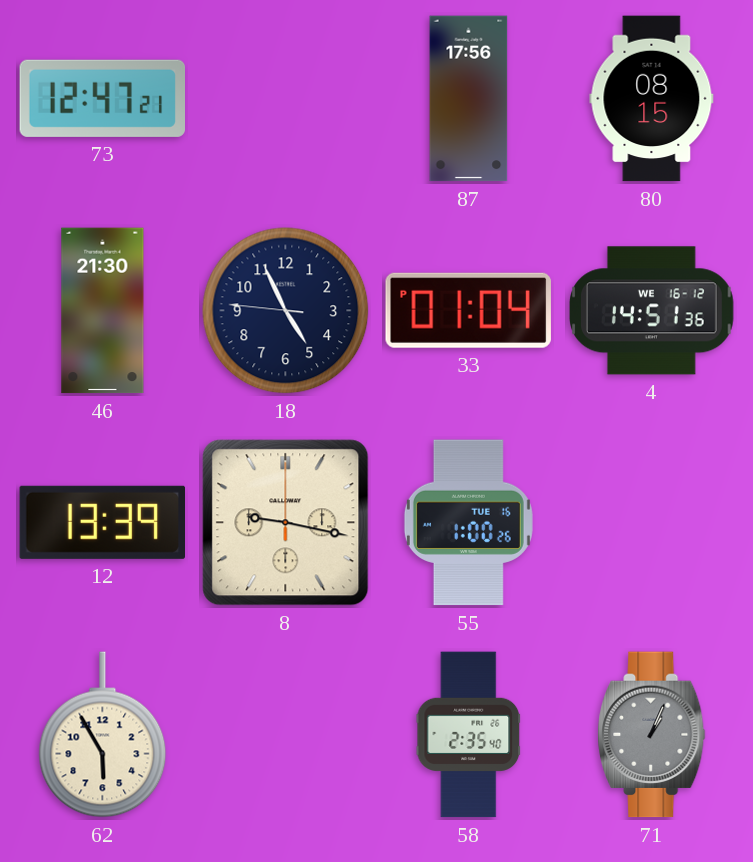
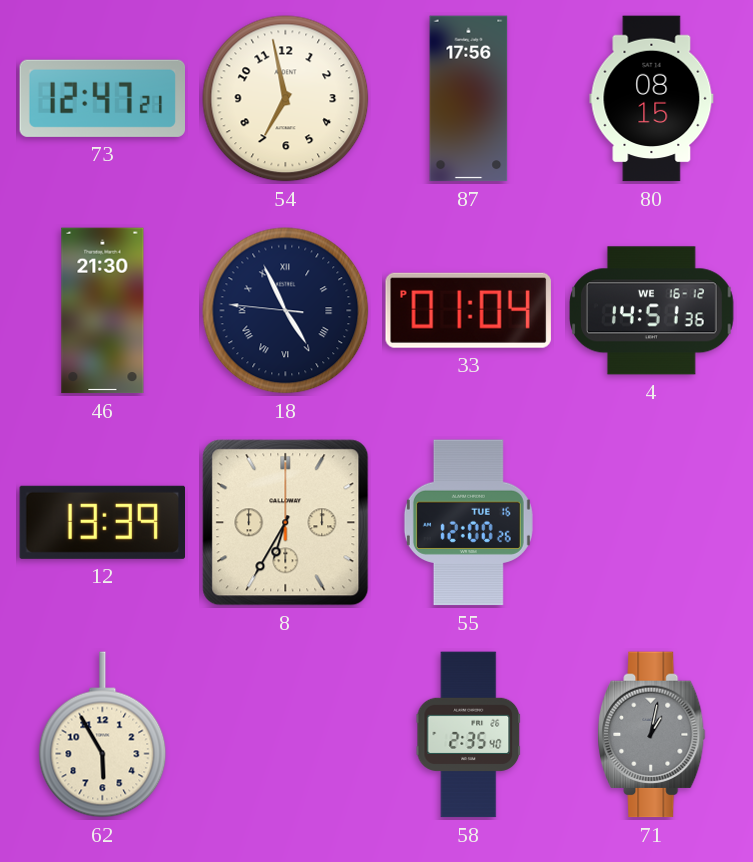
54: none -> 6:58 (286, 99)
18 numerals: Arabic -> Roman (286, 311)
8: 9:17 -> 6:35 (286, 523)
55: 1:00 -> 12:00 (468, 523)
71: 1:04 -> 1:02 (652, 735)
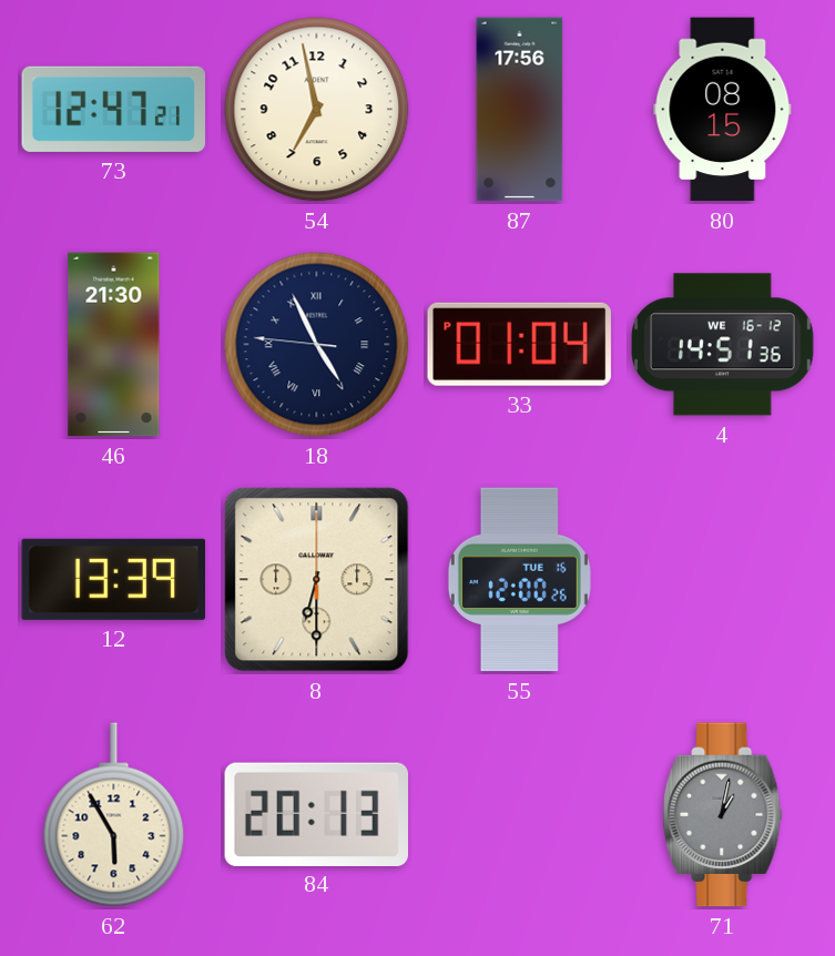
8: 6:35 -> 6:30 (317, 580)
84: none -> 20:13 (316, 814)
58: 2:35 -> none (469, 735)
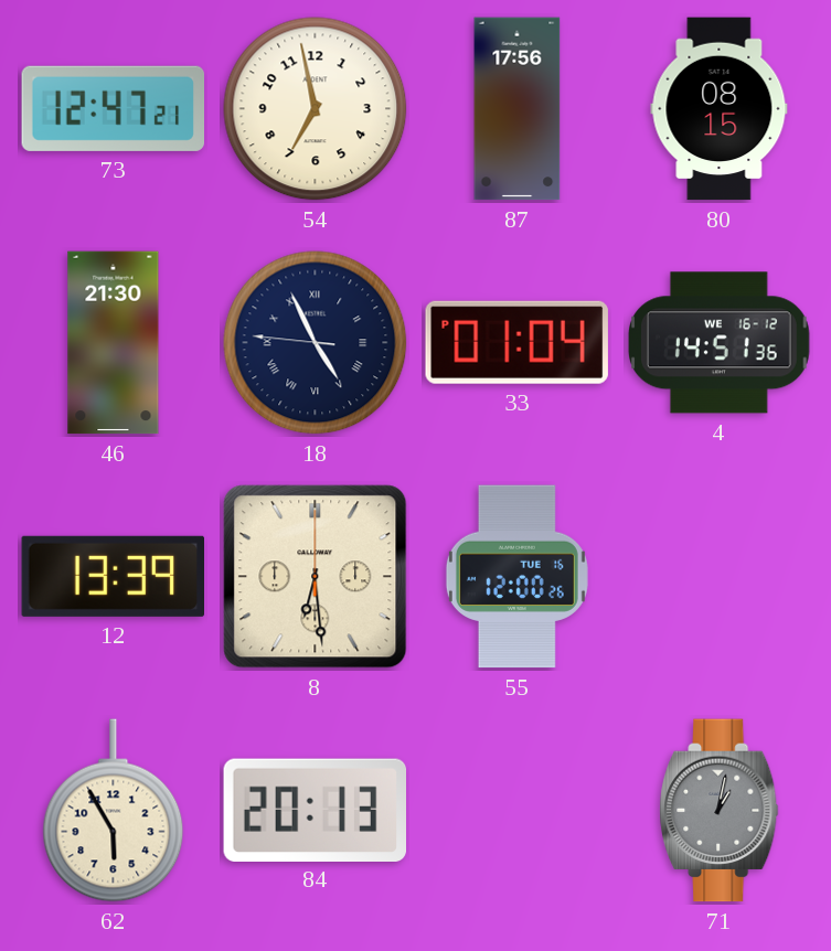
8: 6:30 -> 6:29 (316, 577)
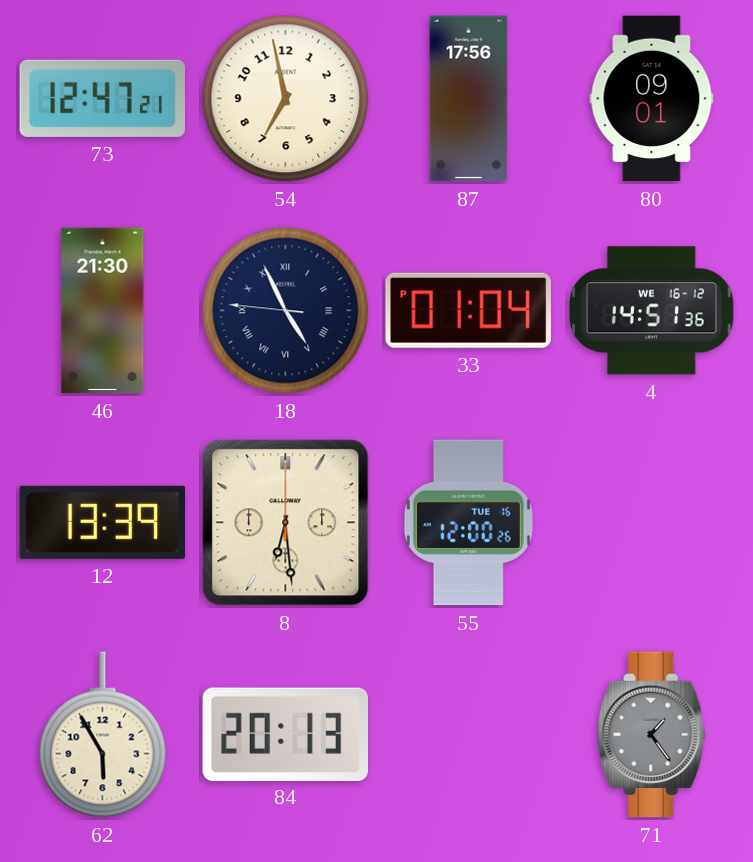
80: 08:15 -> 09:01 (652, 99)
71: 1:02 -> 1:24 (652, 735)
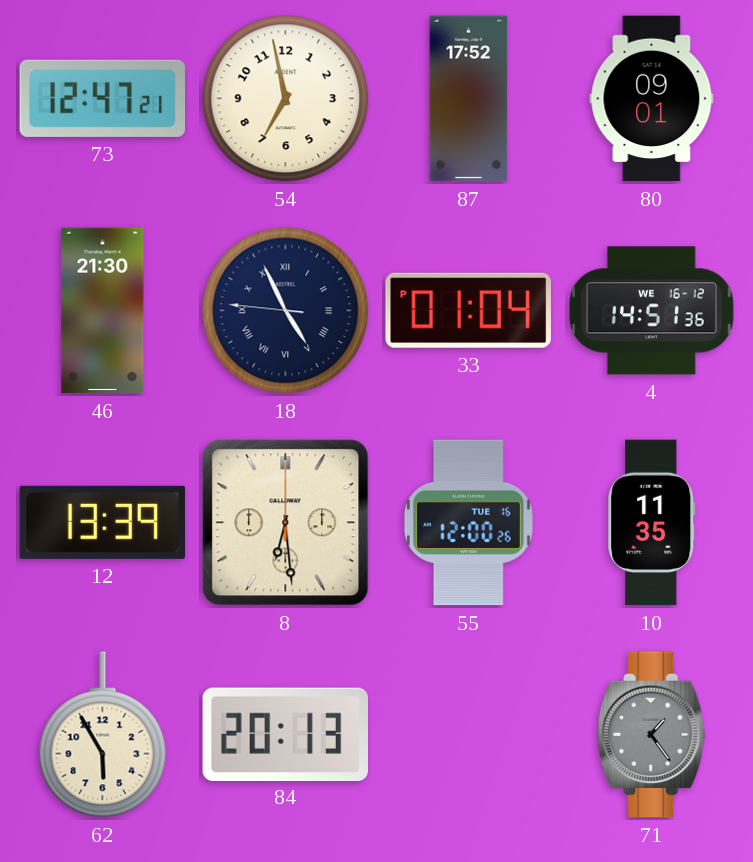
87: 17:56 -> 17:52 (469, 99)
10: none -> 11:35 (652, 523)
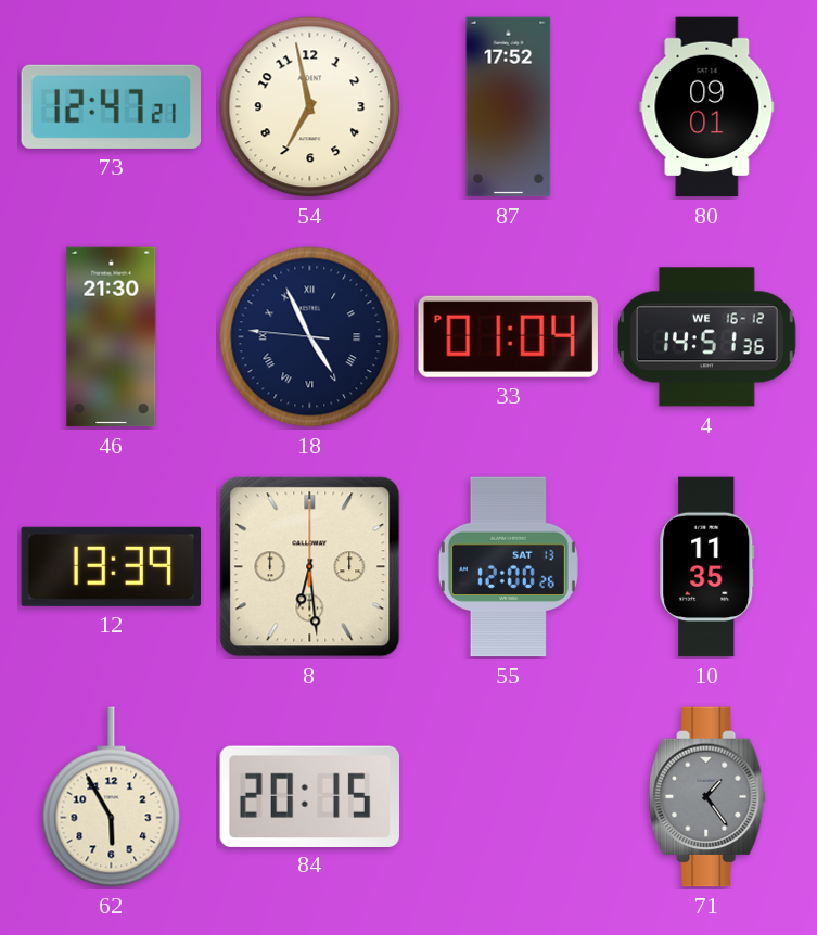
55 date: TUE 16 -> SAT 13 (508, 567)
84: 20:13 -> 20:15 (309, 796)
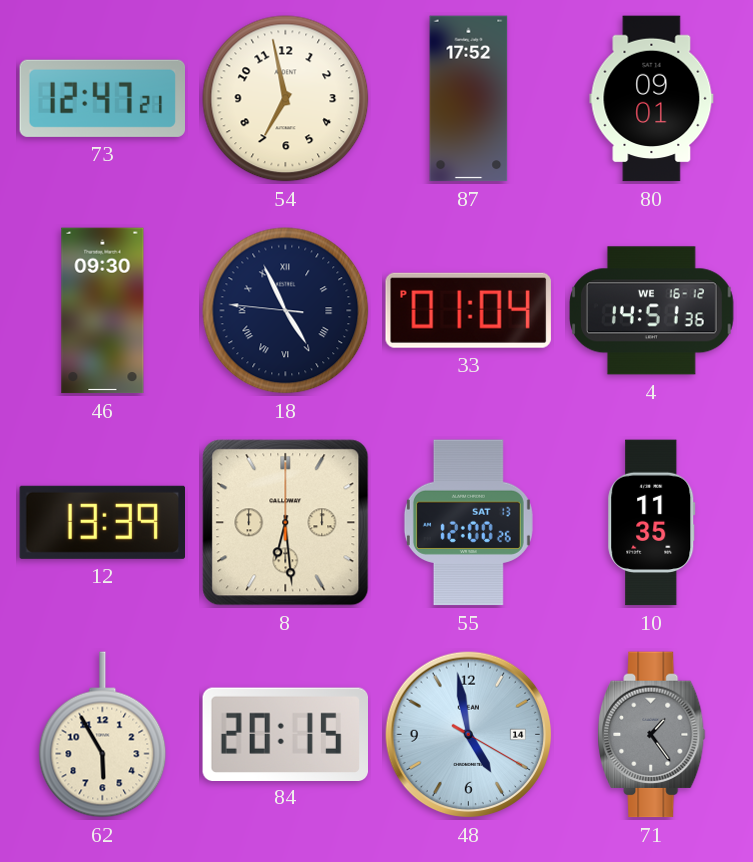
46: 21:30 -> 09:30 (103, 311)
48: none -> 4:58 (469, 735)
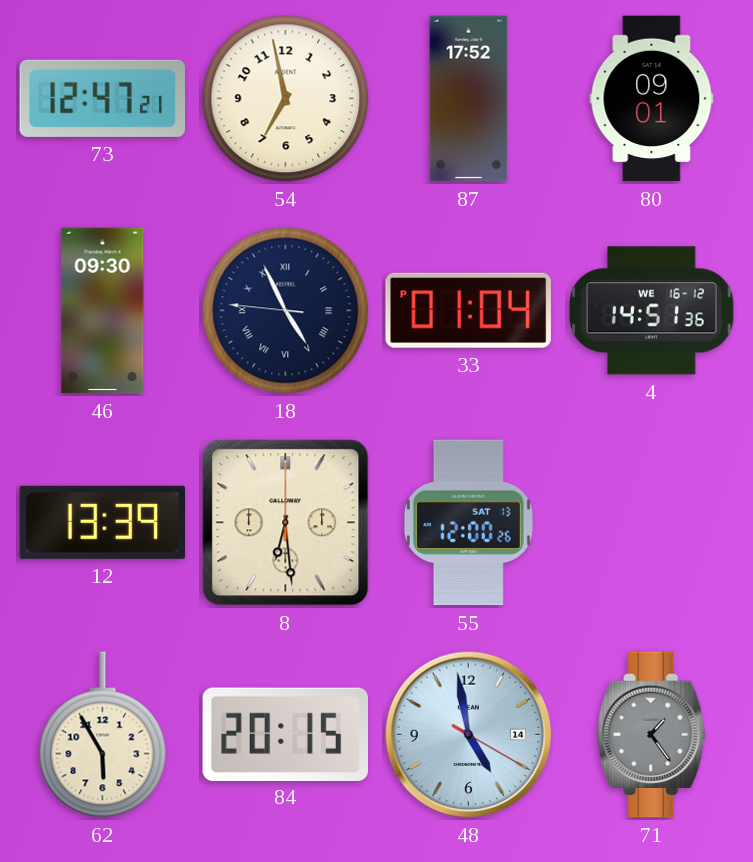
10: 11:35 -> none (652, 523)
